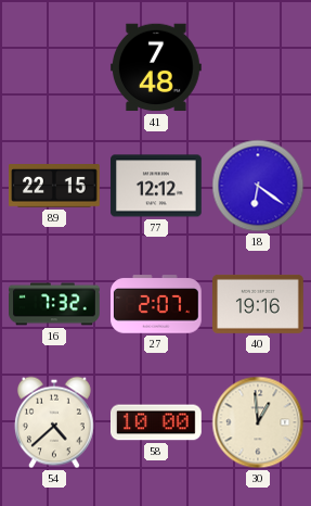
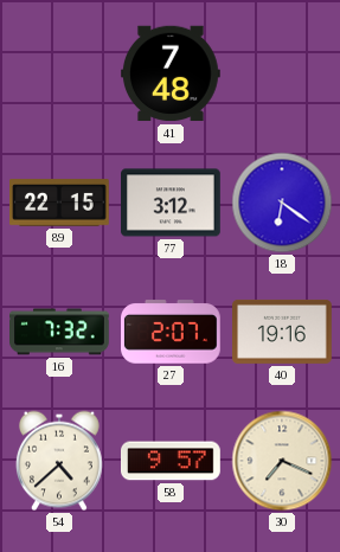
77: 12:12 -> 3:12 (172, 203)
58: 10:00 -> 9:57 (172, 461)
30: 12:59 -> 7:19 (282, 461)
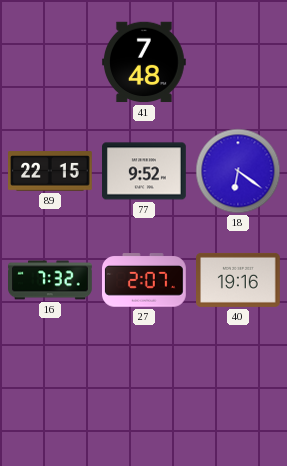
77: 3:12 -> 9:52 (145, 171)
54: 4:38 -> none (59, 461)
58: 9:57 -> none (172, 461)
30: 7:19 -> none (282, 461)
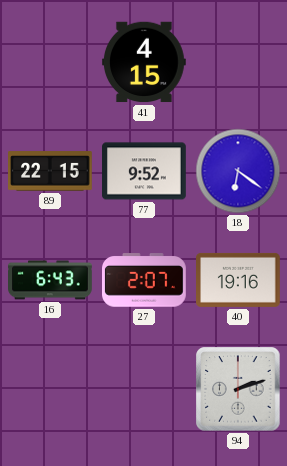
41: 7:48 -> 4:15 (144, 62)
16: 7:32 -> 6:43 (51, 280)
94: none -> 2:12 (238, 389)
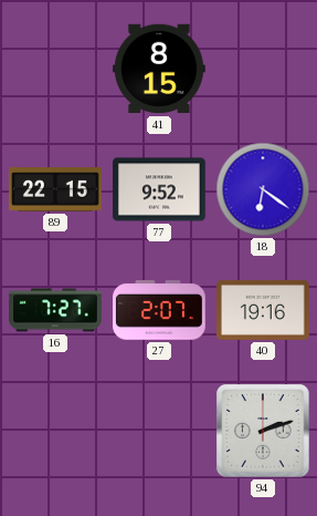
41: 4:15 -> 8:15 (159, 69)
16: 6:43 -> 7:27 (56, 310)
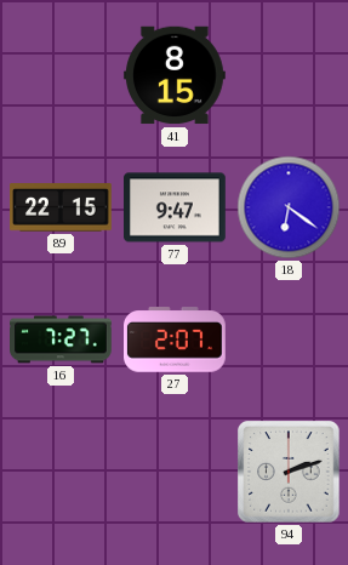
77: 9:52 -> 9:47 (176, 207)
40: 19:16 -> none (264, 310)
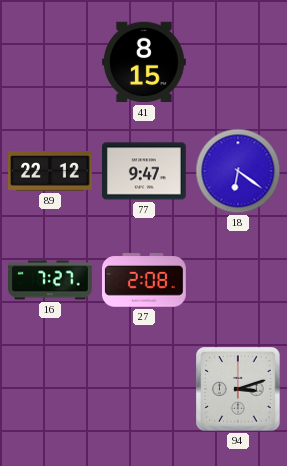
89: 22:15 -> 22:12 (51, 171)
27: 2:07 -> 2:08 (145, 280)
94: 2:12 -> 3:12 (238, 389)
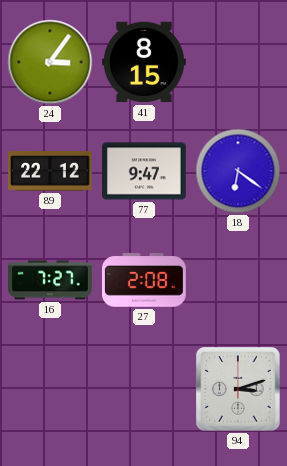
24: none -> 3:06 (50, 62)
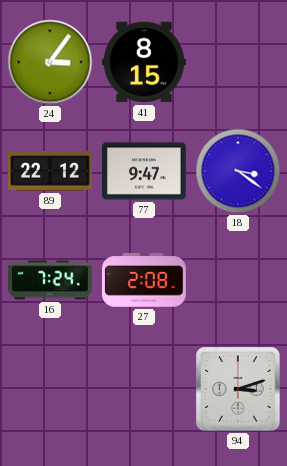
18: 6:21 -> 3:21 (238, 171)
16: 7:27 -> 7:24 (51, 280)
